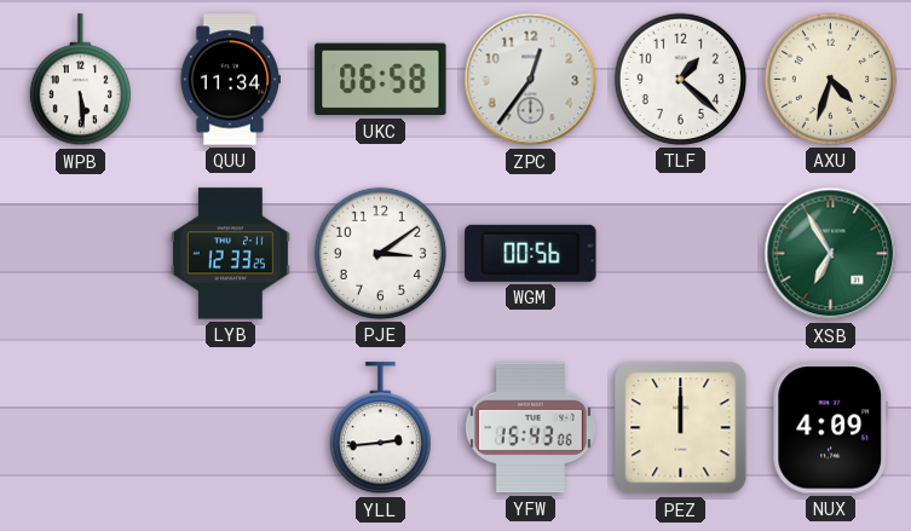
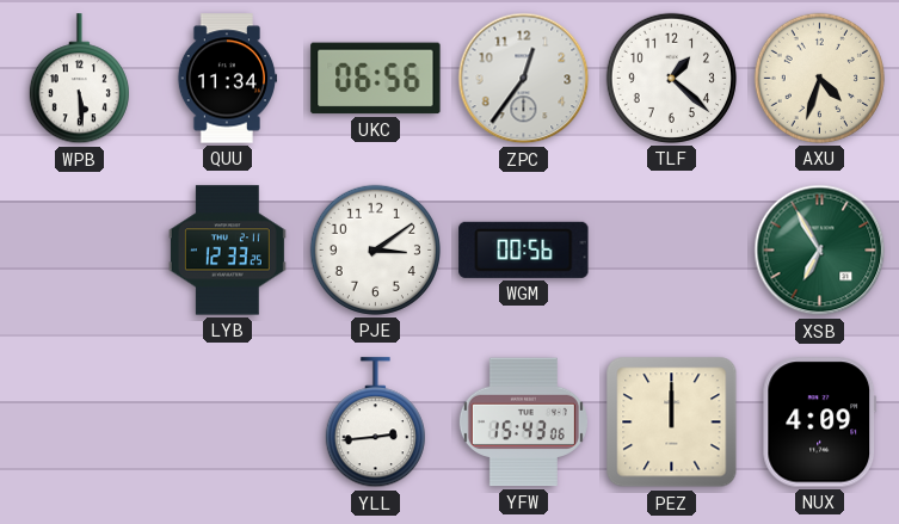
UKC: 06:58 -> 06:56 (376, 79)
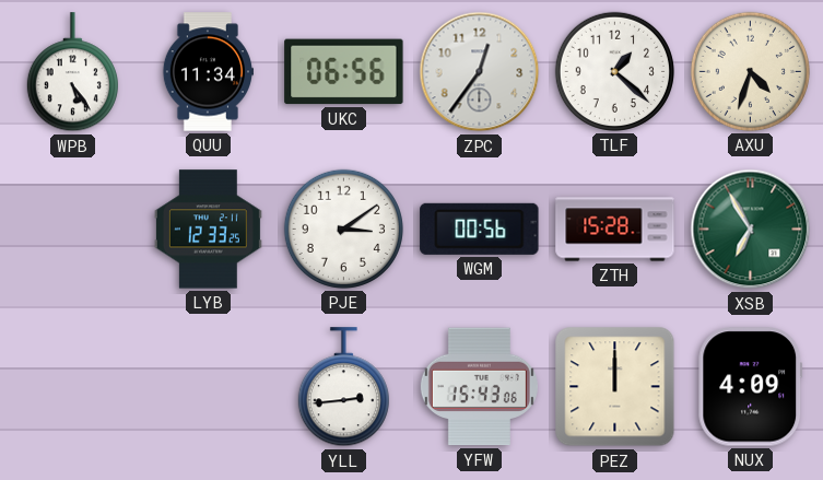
WPB: 5:29 -> 5:24 (72, 72)
ZTH: none -> 15:28 (615, 230)
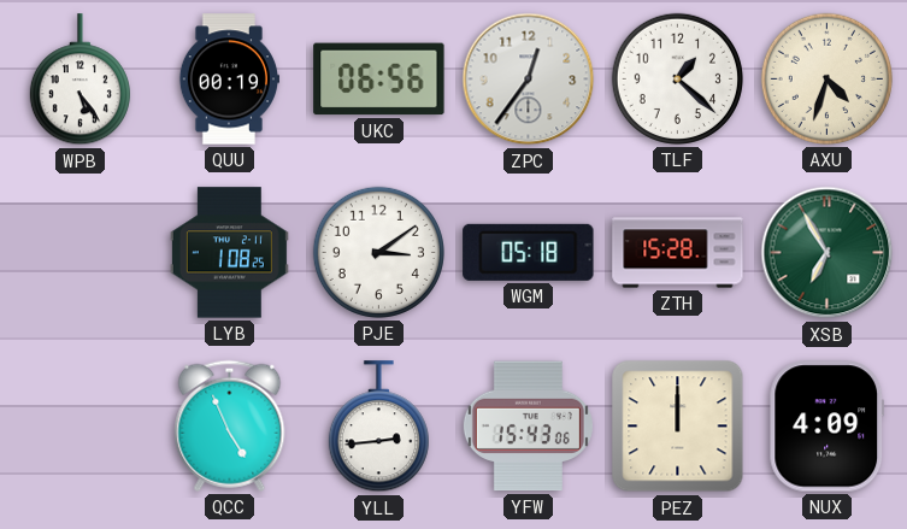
QUU: 11:34 -> 00:19 (228, 80)
LYB: 12:33 -> 1:08 (229, 253)
WGM: 00:56 -> 05:18 (529, 252)
QCC: none -> 4:56 (230, 425)
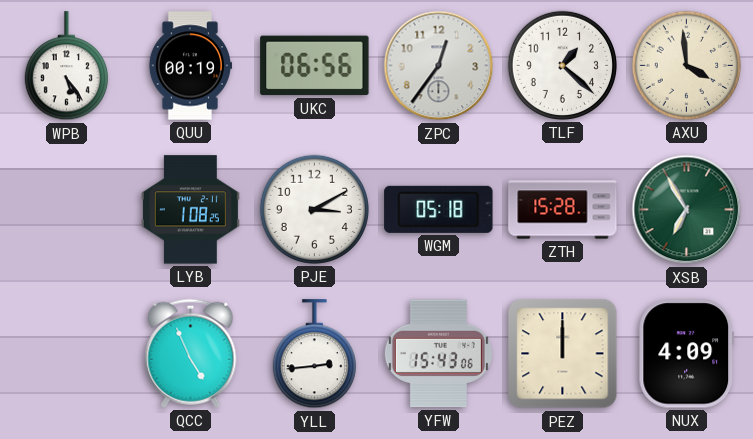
AXU: 4:33 -> 3:59 (686, 65)
PJE: 3:09 -> 3:10 (314, 209)
